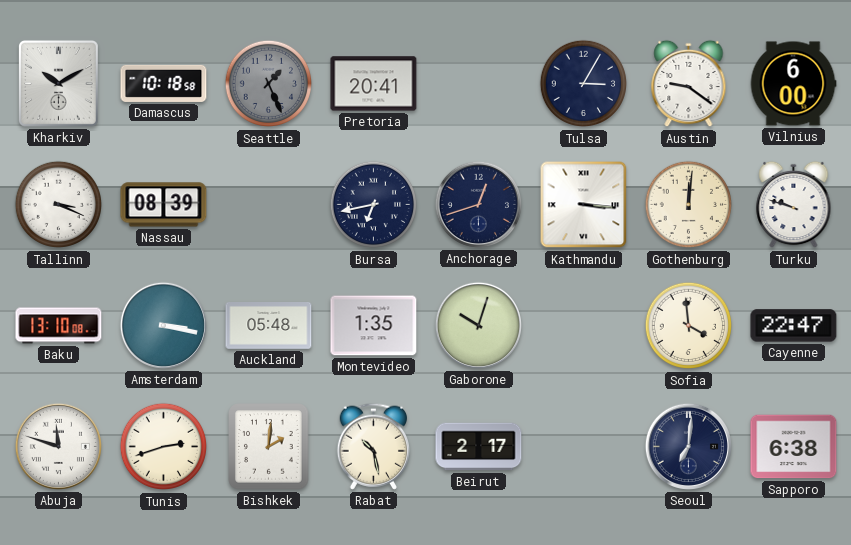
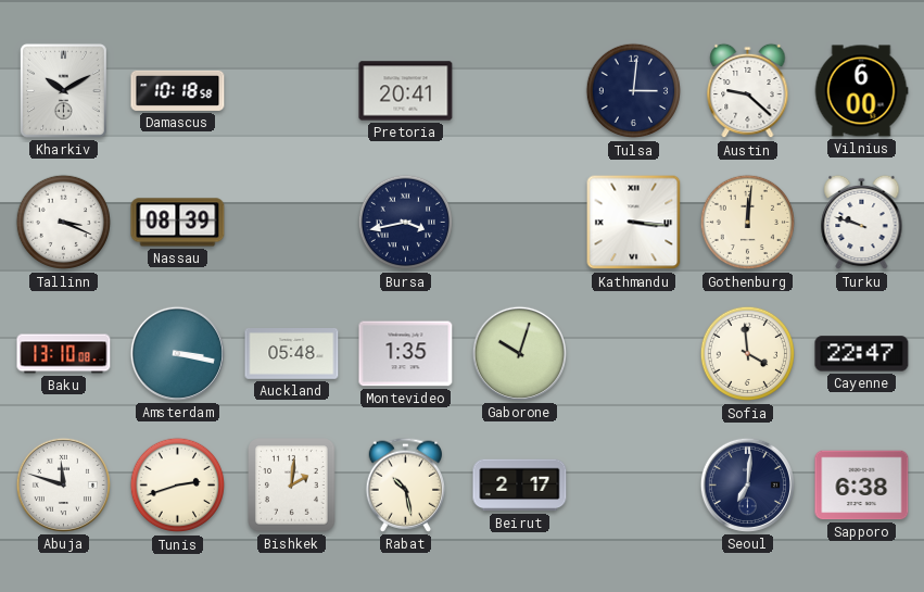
Seattle: 1:26 -> none (269, 84)
Tulsa: 3:05 -> 3:01 (634, 91)
Austin: 9:21 -> 9:22 (748, 91)
Bursa: 6:43 -> 3:43 (406, 223)
Anchorage: 12:42 -> none (478, 204)
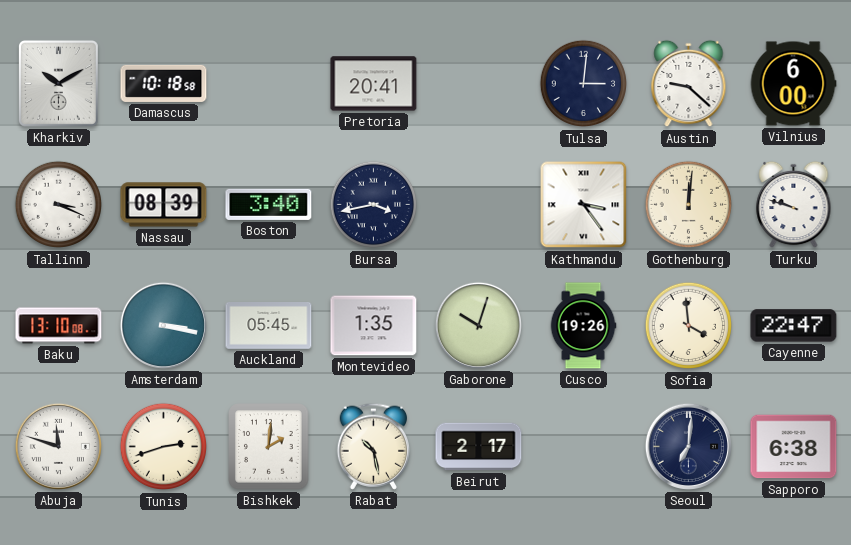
Boston: none -> 3:40 (269, 204)
Kathmandu: 3:16 -> 3:24 (584, 205)
Auckland: 05:48 -> 05:45 (269, 326)
Cusco: none -> 19:26 (583, 326)
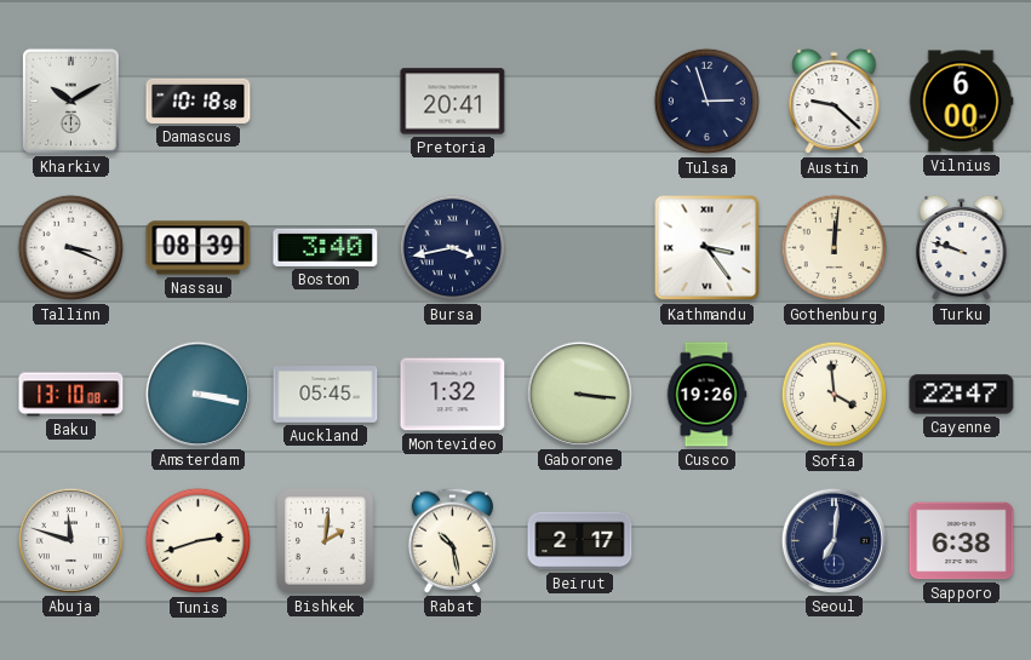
Tulsa: 3:01 -> 2:57 (708, 102)
Montevideo: 1:35 -> 1:32 (453, 395)
Gaborone: 10:03 -> 3:16 (579, 394)
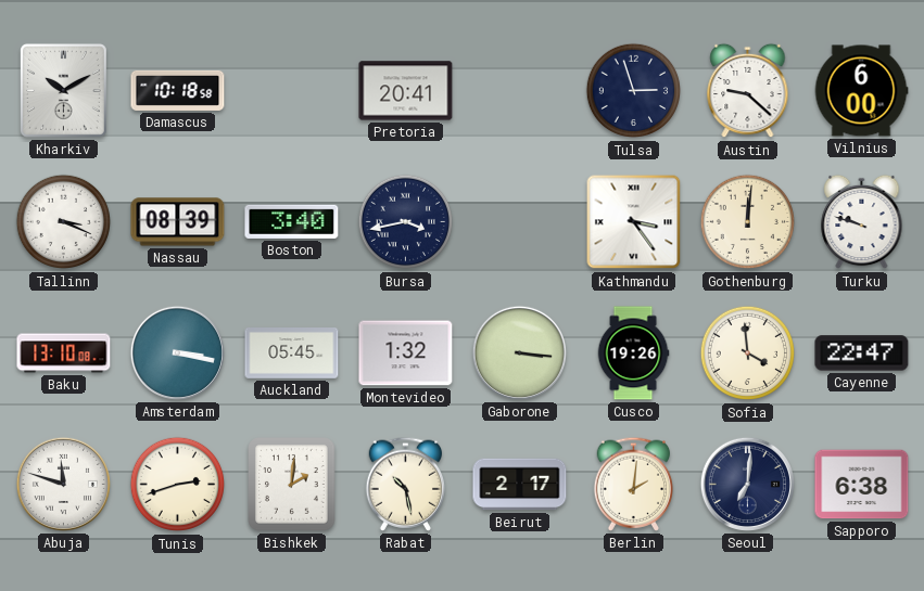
Berlin: none -> 2:01 (634, 484)
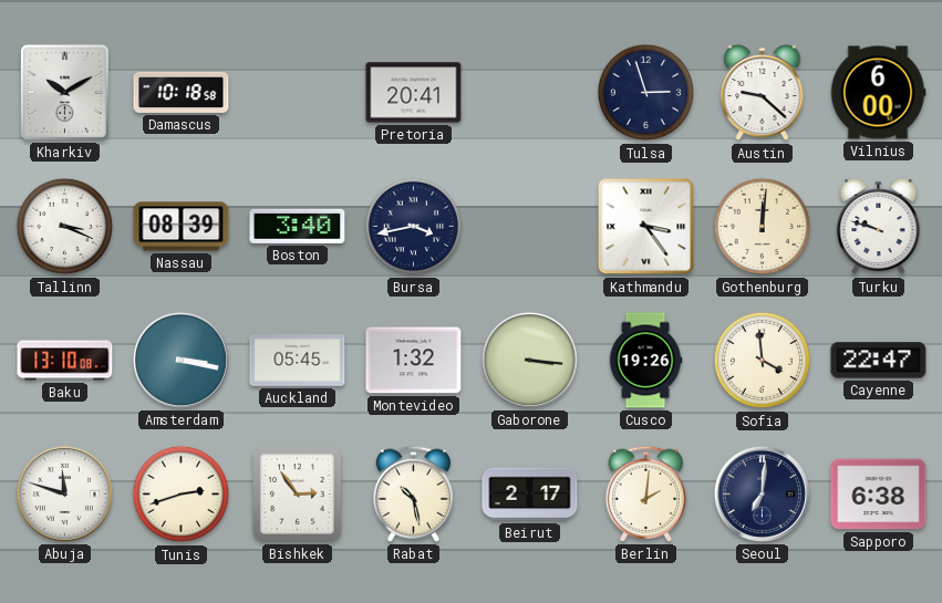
Bishkek: 2:01 -> 2:54 (298, 495)
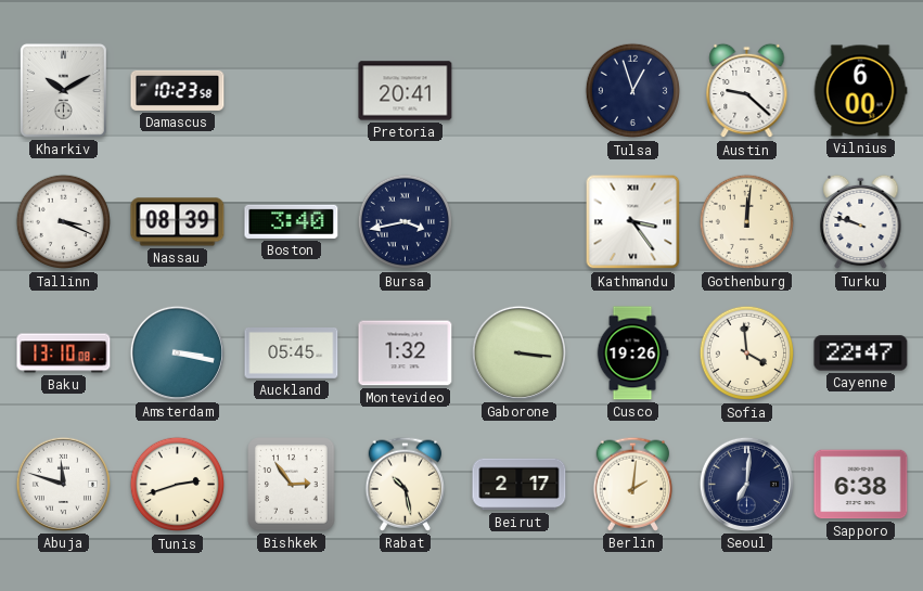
Damascus: 10:18 -> 10:23 (178, 90)
Tulsa: 2:57 -> 12:57 (633, 91)
